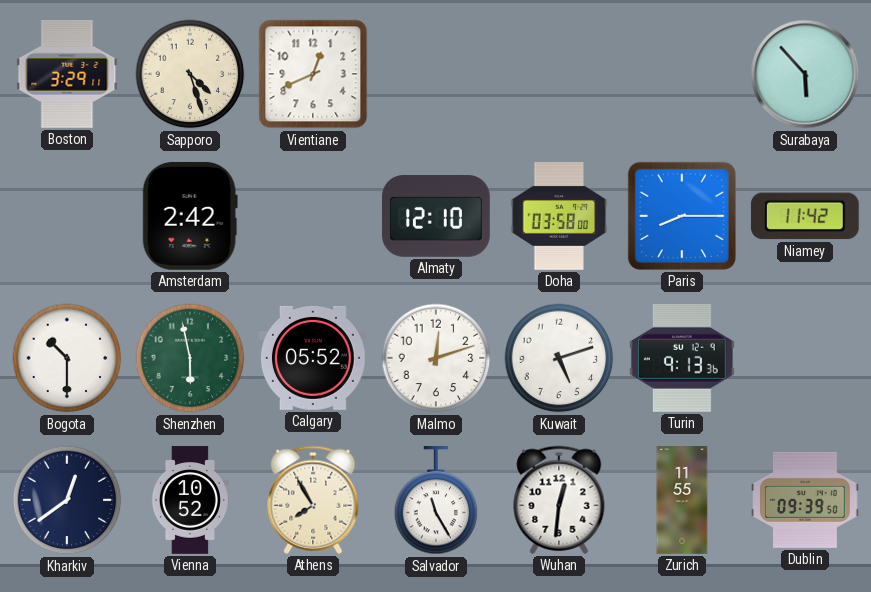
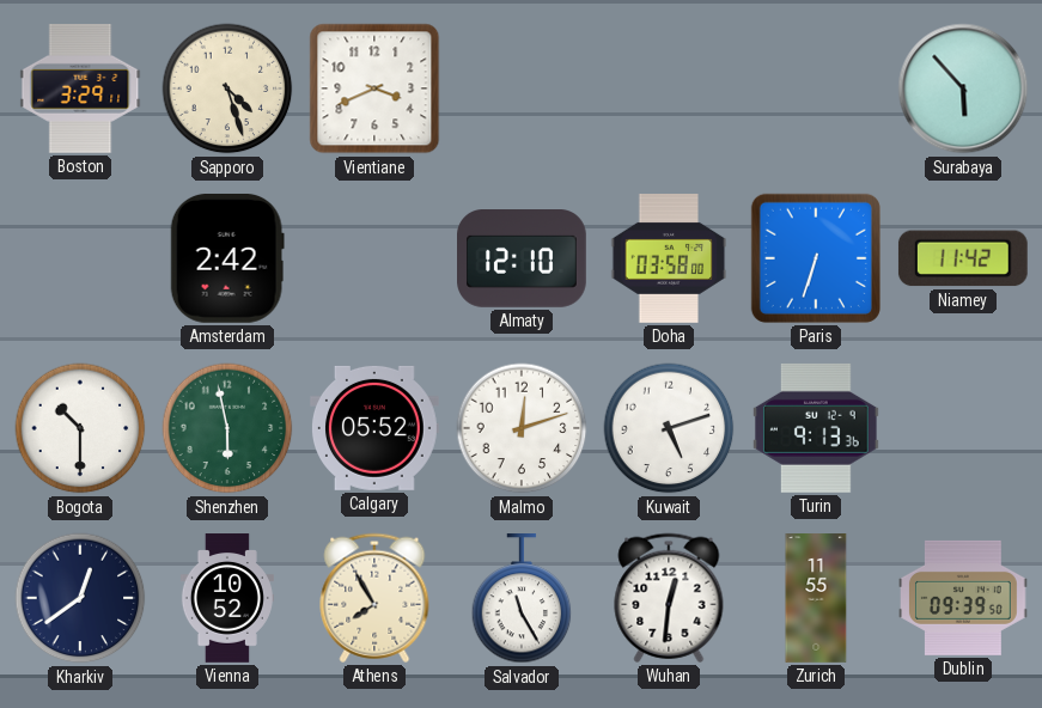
Vientiane: 12:41 -> 3:41 (374, 89)
Paris: 8:15 -> 6:33 (816, 258)
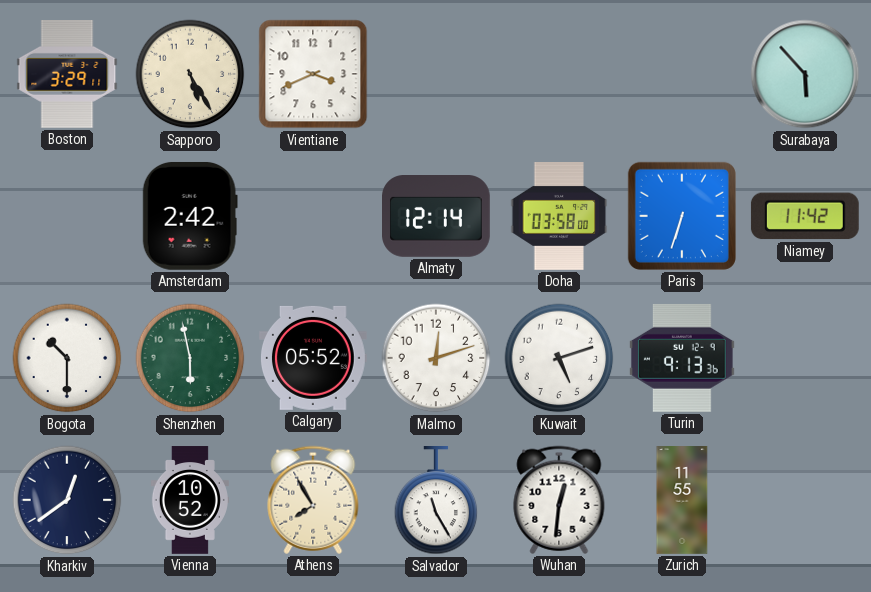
Sapporo: 4:27 -> 5:25 (190, 74)
Almaty: 12:10 -> 12:14 (437, 217)
Dublin: 09:39 -> none (964, 598)
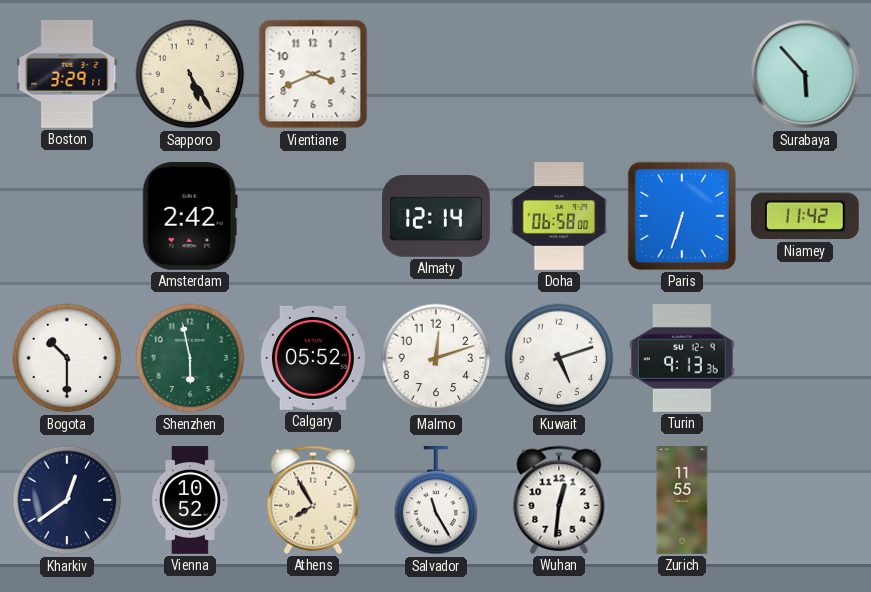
Doha: 03:58 -> 06:58 (559, 217)
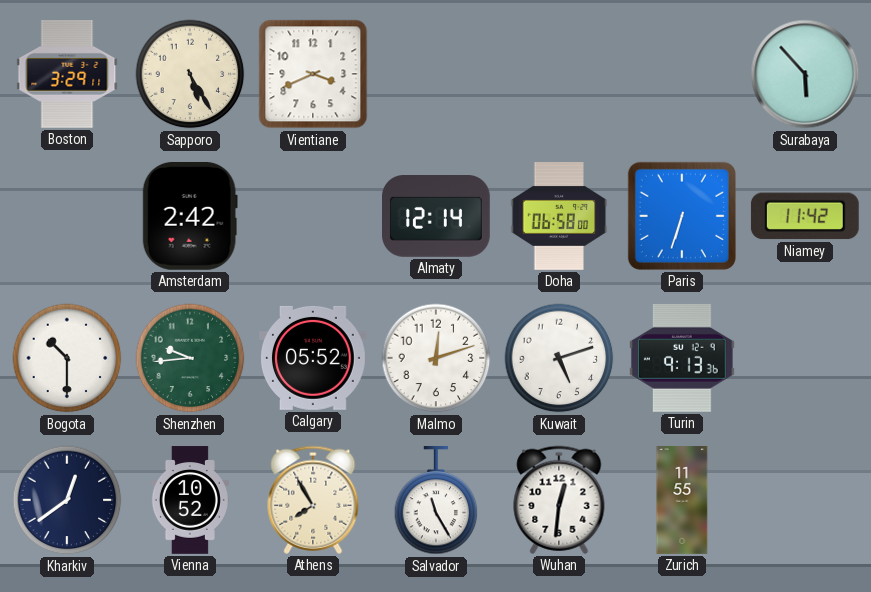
Shenzhen: 5:58 -> 9:44 (190, 358)
